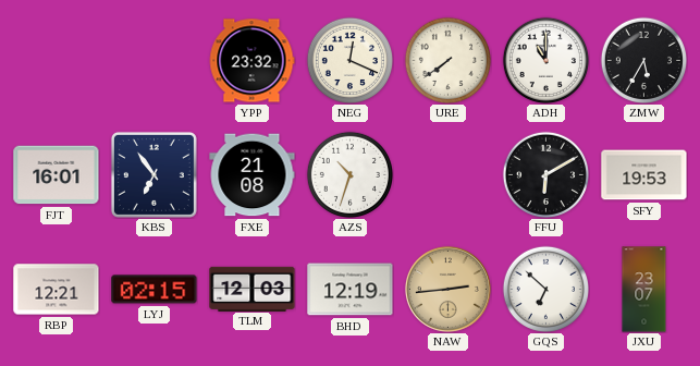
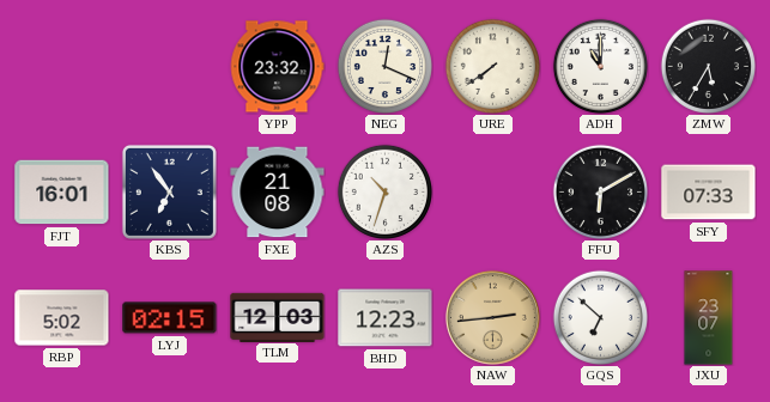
SFY: 19:53 -> 07:33 (709, 193)
RBP: 12:21 -> 5:02 (62, 318)
BHD: 12:19 -> 12:23 (386, 318)
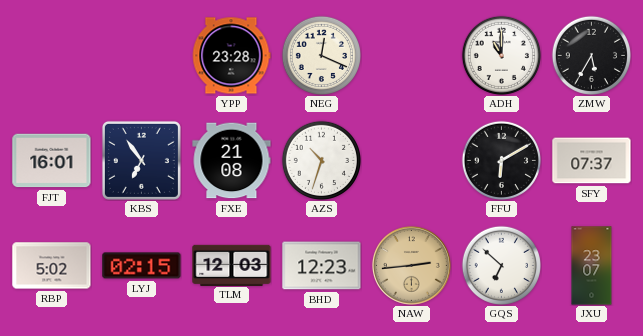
YPP: 23:32 -> 23:28 (231, 56)
URE: 7:39 -> none (492, 66)
SFY: 07:33 -> 07:37 (592, 161)
